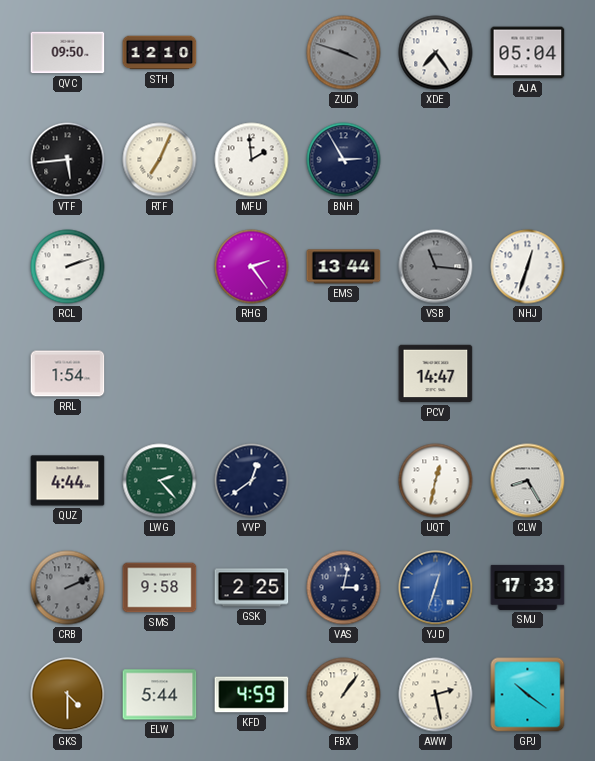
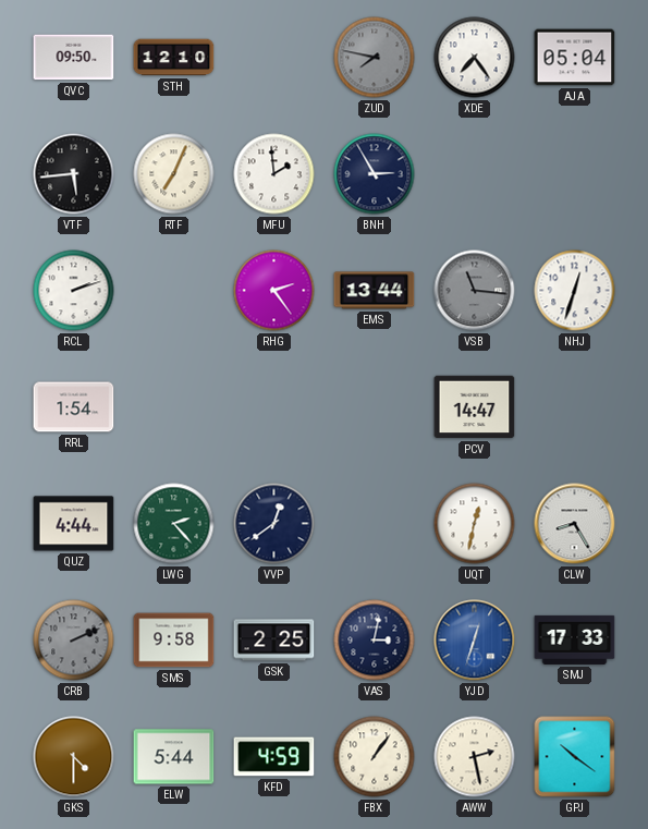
ZUD: 3:48 -> 7:47 (375, 58)
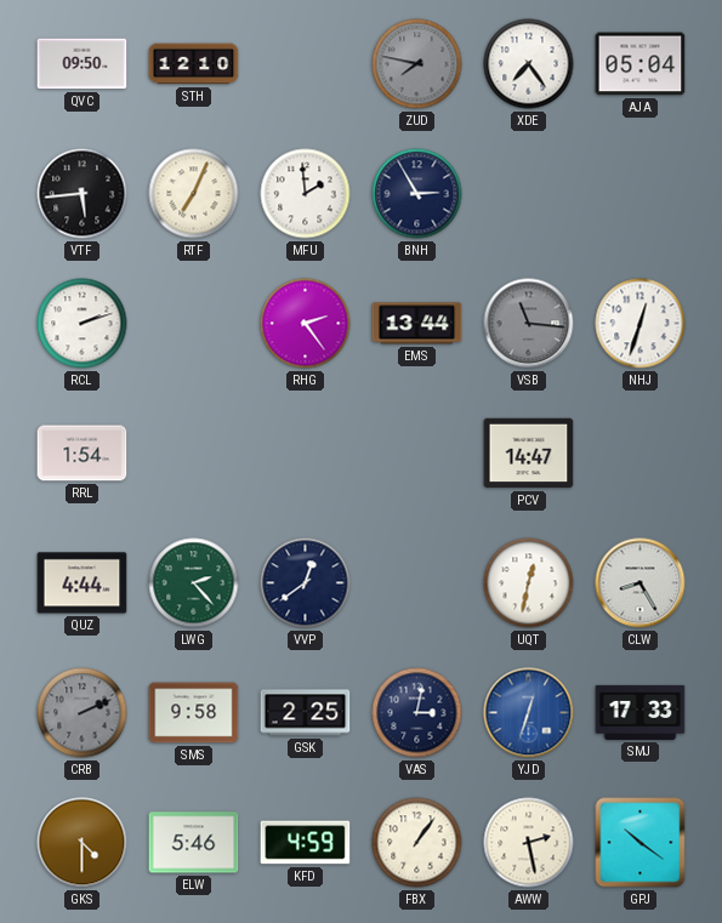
ELW: 5:44 -> 5:46 (194, 843)
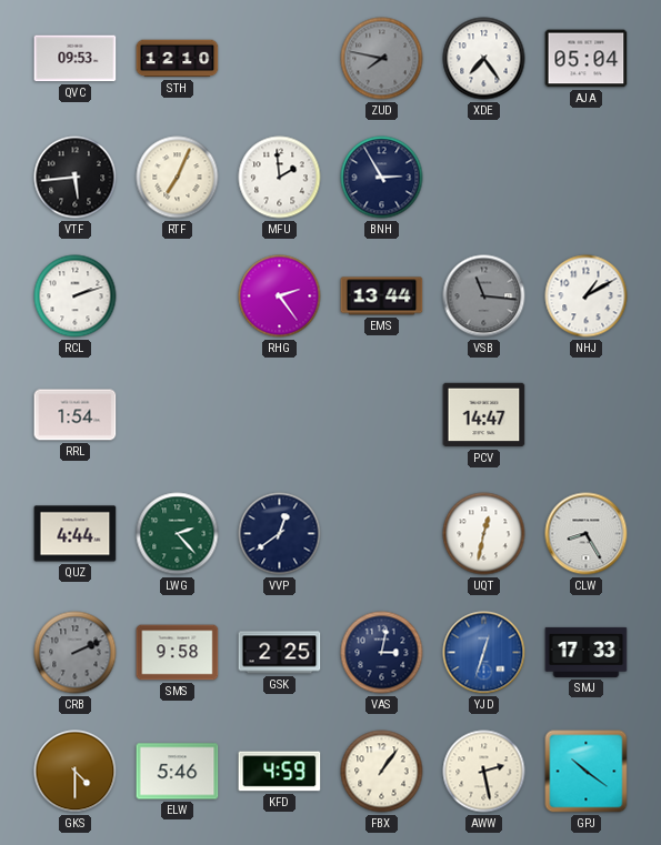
QVC: 09:50 -> 09:53 (76, 59)
NHJ: 12:33 -> 1:10 (587, 296)
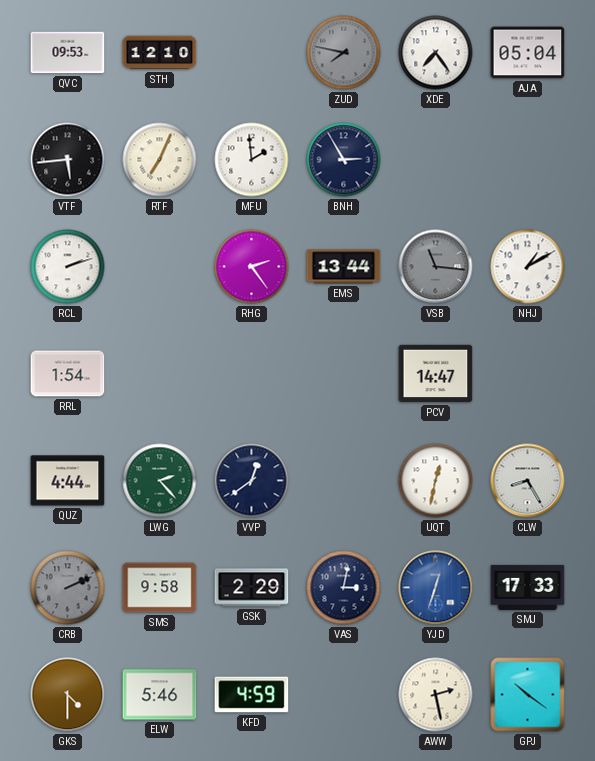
GSK: 2:25 -> 2:29 (252, 588)
FBX: 1:06 -> none (382, 772)
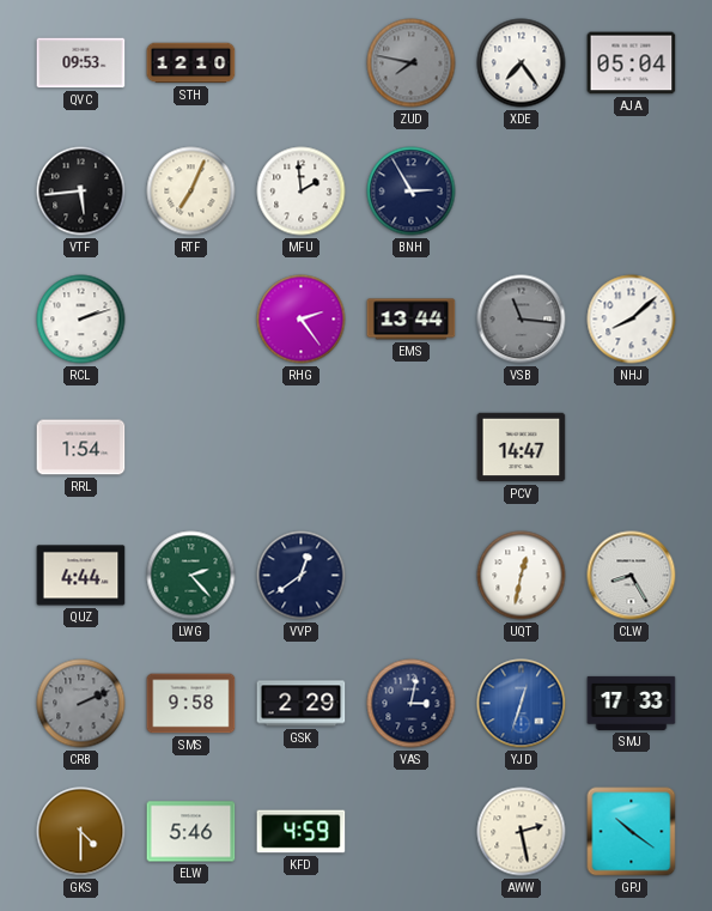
NHJ: 1:10 -> 8:08 (632, 320)
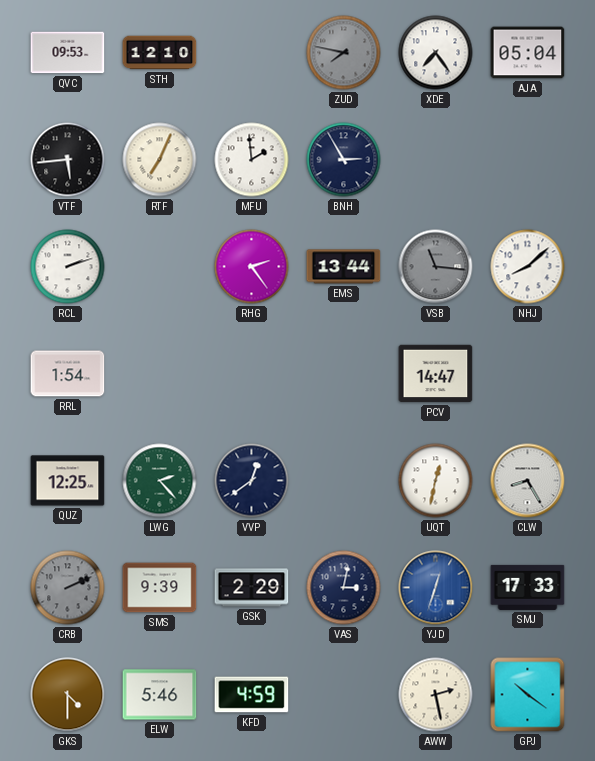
QUZ: 4:44 -> 12:25 (68, 481)
SMS: 9:58 -> 9:39 (160, 588)
